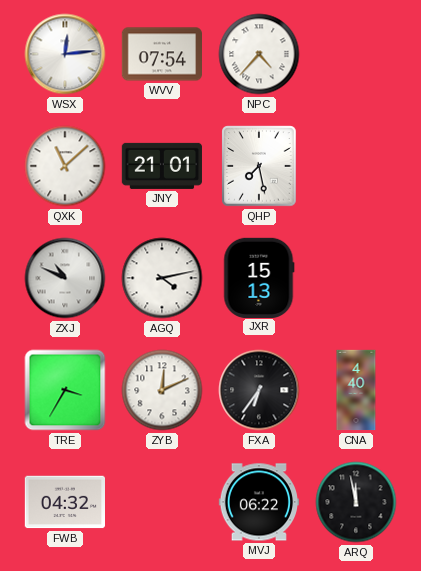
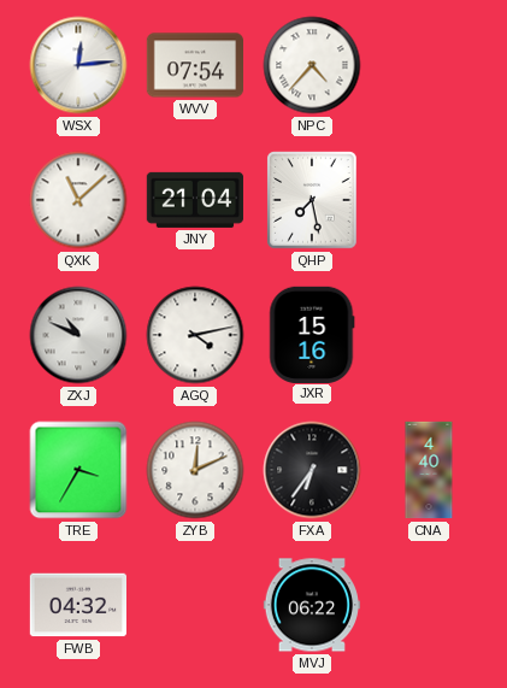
JNY: 21:01 -> 21:04 (194, 200)
JXR: 15:13 -> 15:16 (312, 334)
ARQ: 11:58 -> none (356, 502)
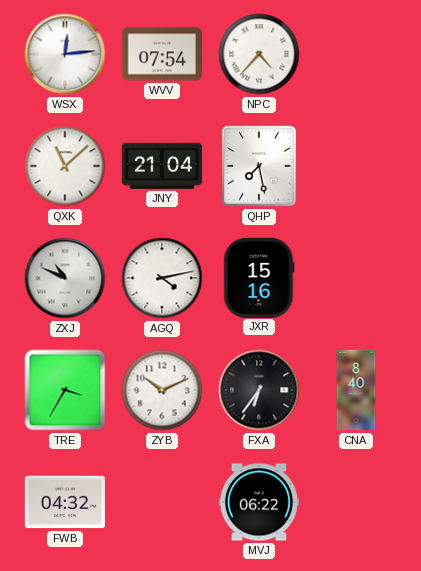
ZYB: 12:11 -> 10:11 (162, 390)
CNA: 4:40 -> 8:40 (356, 390)
